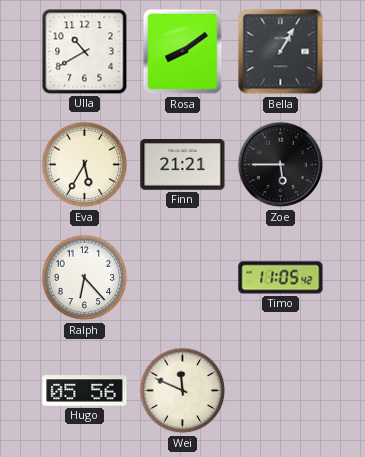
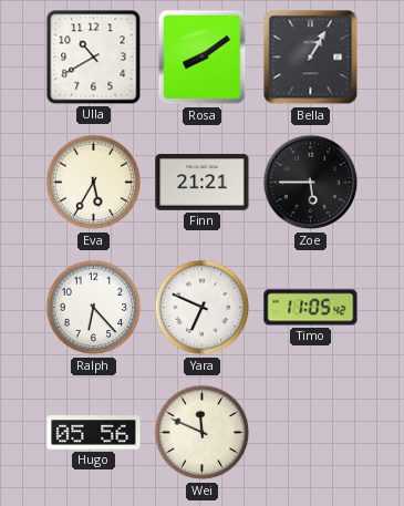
Yara: none -> 6:49 (203, 308)
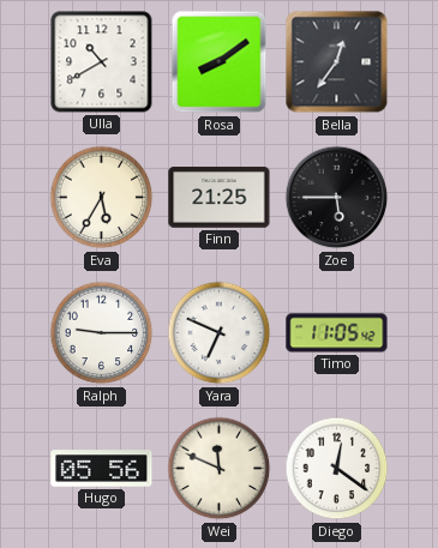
Bella: 1:05 -> 12:36 (337, 62)
Finn: 21:21 -> 21:25 (220, 198)
Ralph: 6:23 -> 9:15 (102, 333)
Diego: none -> 12:21 (337, 469)
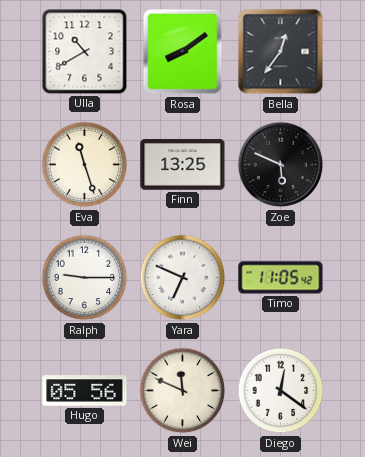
Eva: 5:35 -> 11:27 (85, 165)
Finn: 21:25 -> 13:25 (183, 165)
Zoe: 5:45 -> 5:49 (281, 165)
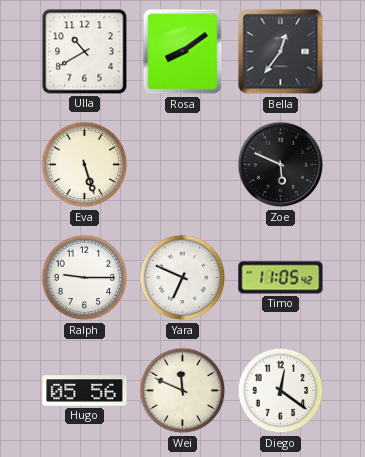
Eva: 11:27 -> 5:27 (85, 165)
Finn: 13:25 -> none (183, 165)
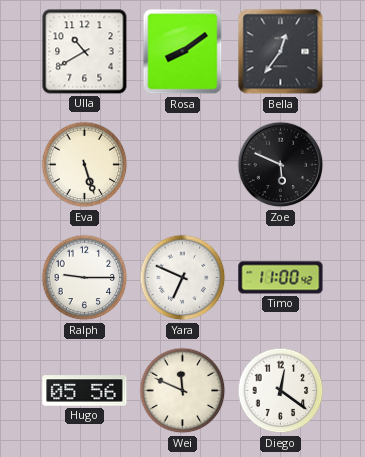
Timo: 11:05 -> 11:00 (281, 278)
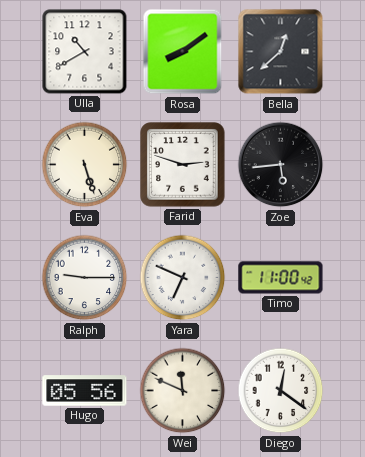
Bella: 12:36 -> 12:38 (281, 52)
Farid: none -> 2:48 (183, 165)
Zoe: 5:49 -> 5:44 (281, 165)
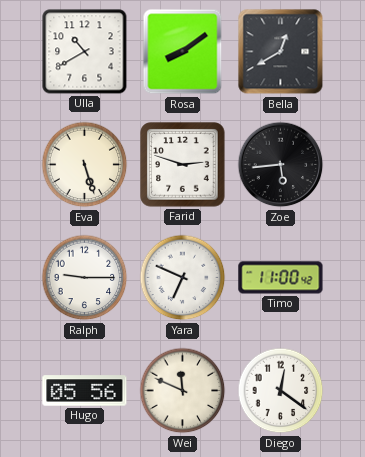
Bella: 12:38 -> 12:40 (281, 52)
